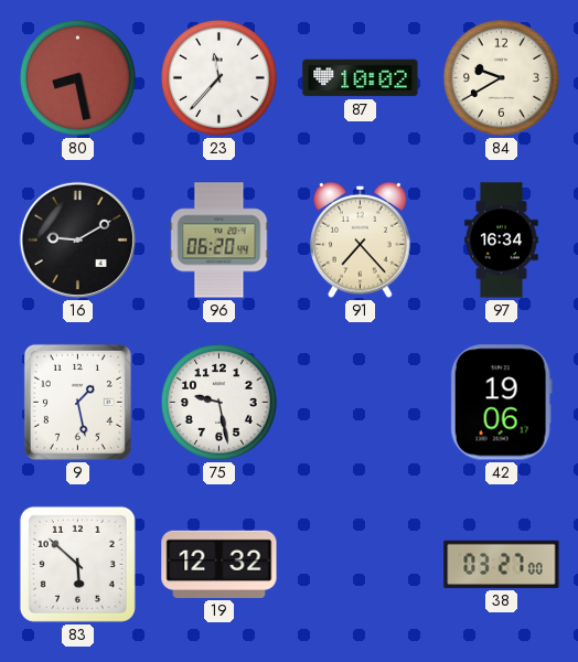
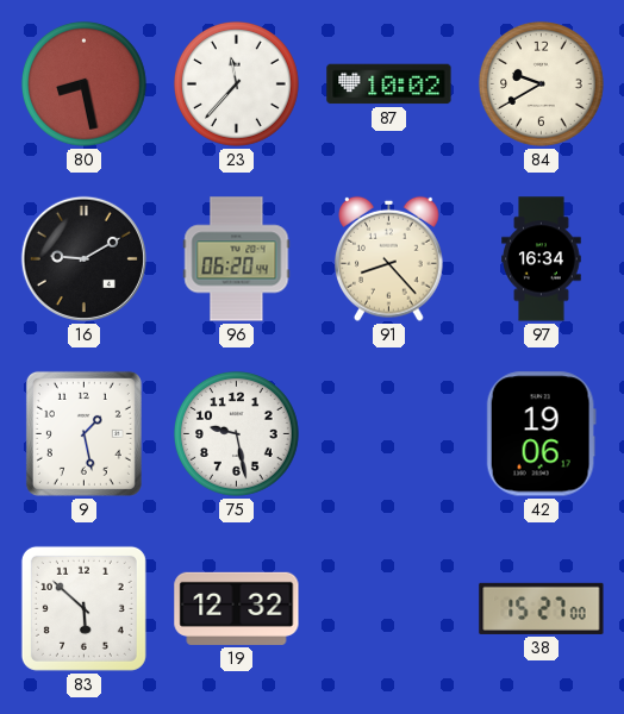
91: 7:23 -> 8:23 (389, 258)
38: 03:27 -> 15:27 (542, 608)
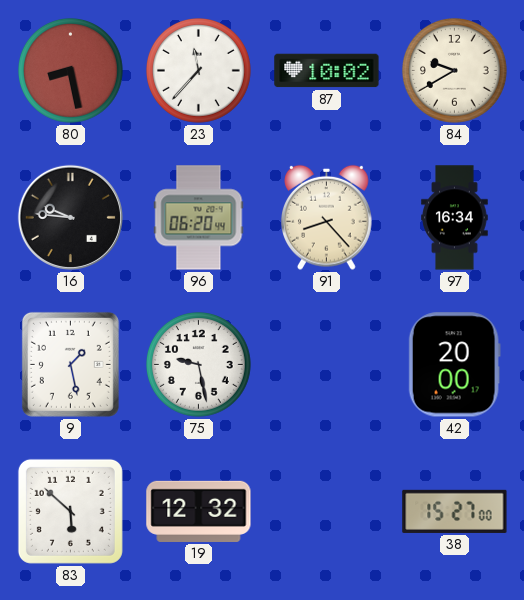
16: 9:10 -> 9:46 (70, 217)
42: 19:06 -> 20:00 (454, 365)
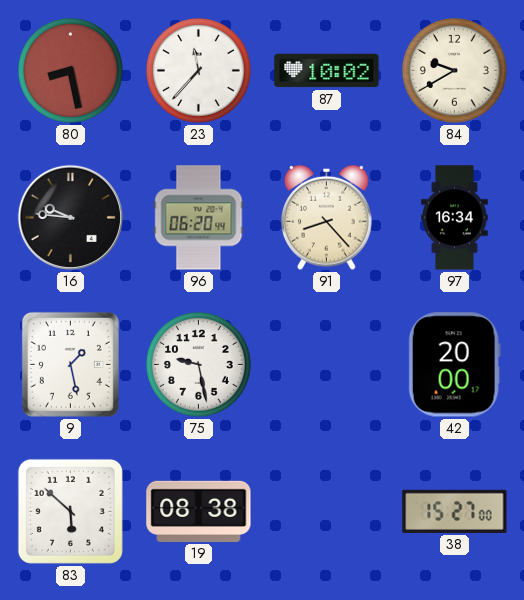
19: 12:32 -> 08:38 (199, 511)
